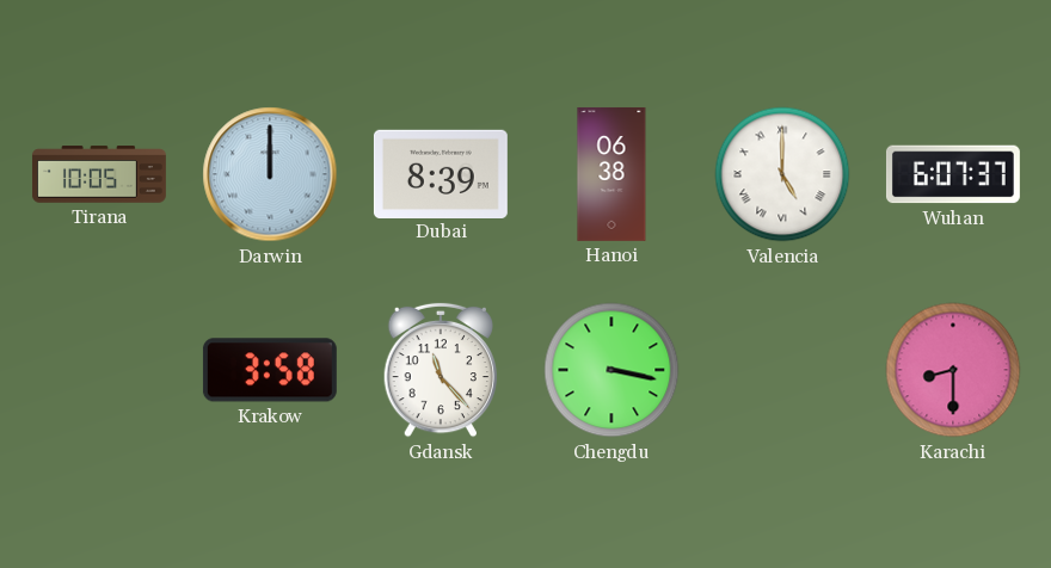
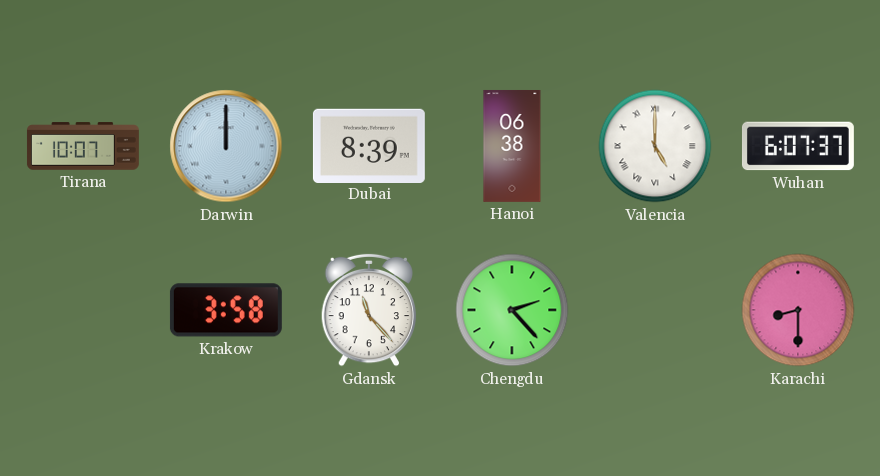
Tirana: 10:05 -> 10:07 (83, 146)
Chengdu: 3:17 -> 2:23 (512, 310)
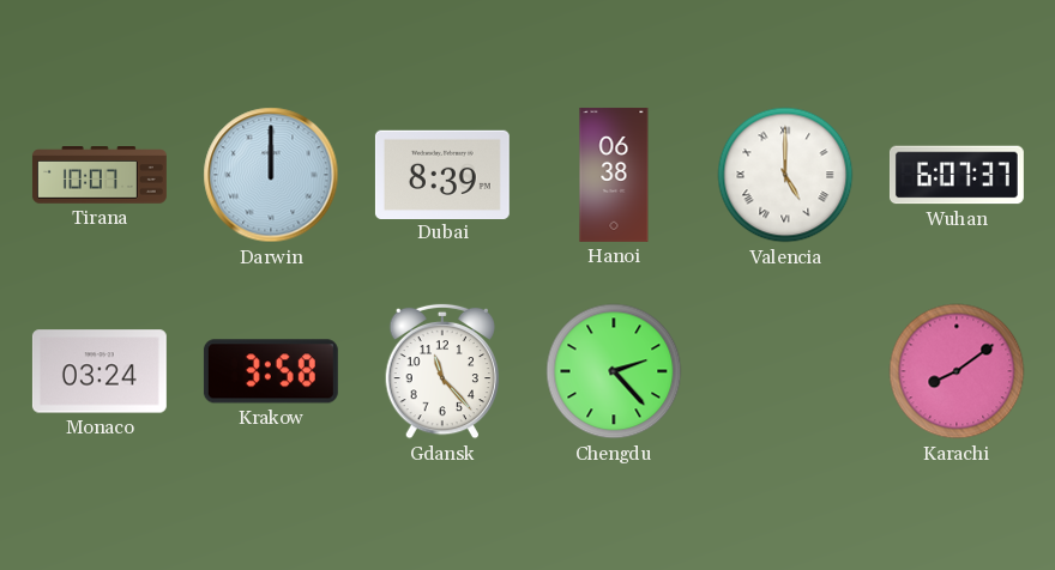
Monaco: none -> 03:24 (100, 371)
Karachi: 8:30 -> 8:09 (957, 371)
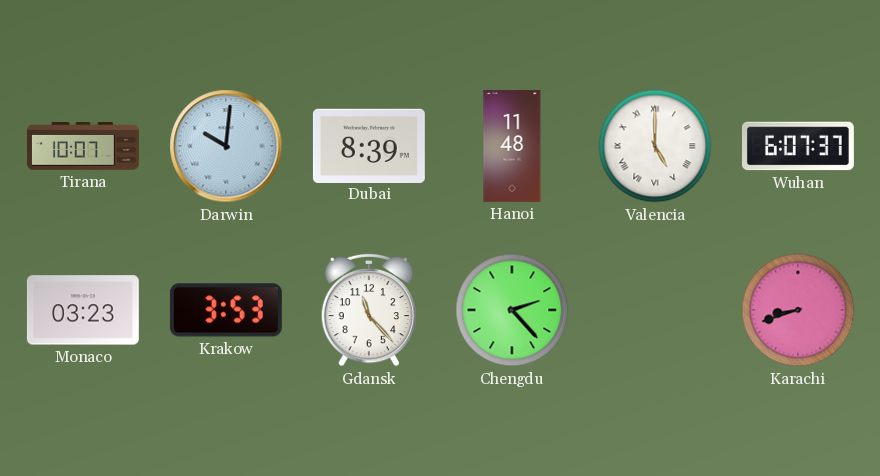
Darwin: 12:00 -> 10:01 (226, 146)
Hanoi: 06:38 -> 11:48 (512, 146)
Monaco: 03:24 -> 03:23 (83, 310)
Krakow: 3:58 -> 3:53 (226, 310)
Karachi: 8:09 -> 8:42 (798, 310)
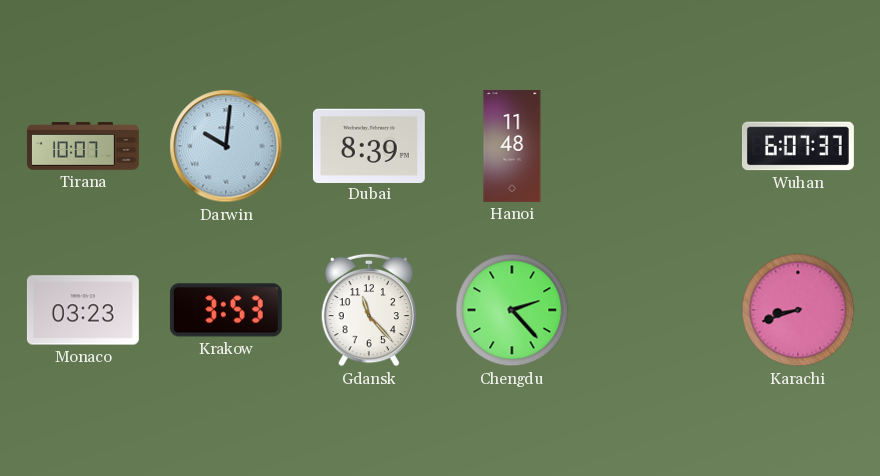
Valencia: 5:00 -> none (655, 146)
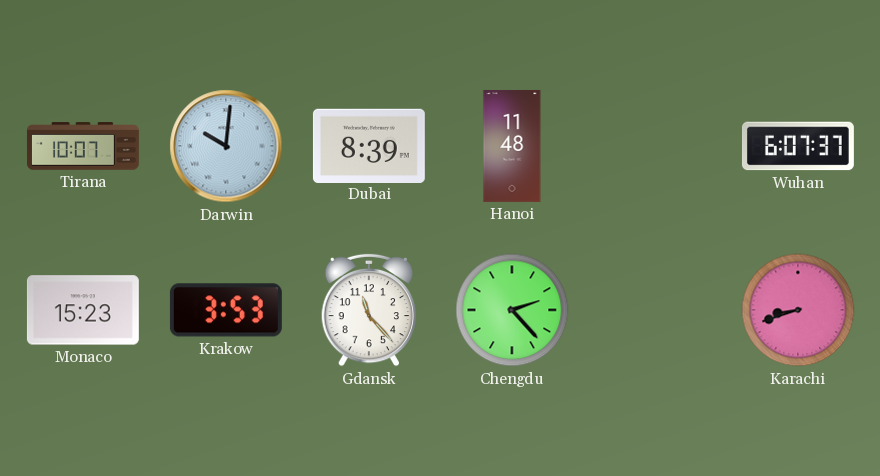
Monaco: 03:23 -> 15:23 (83, 310)
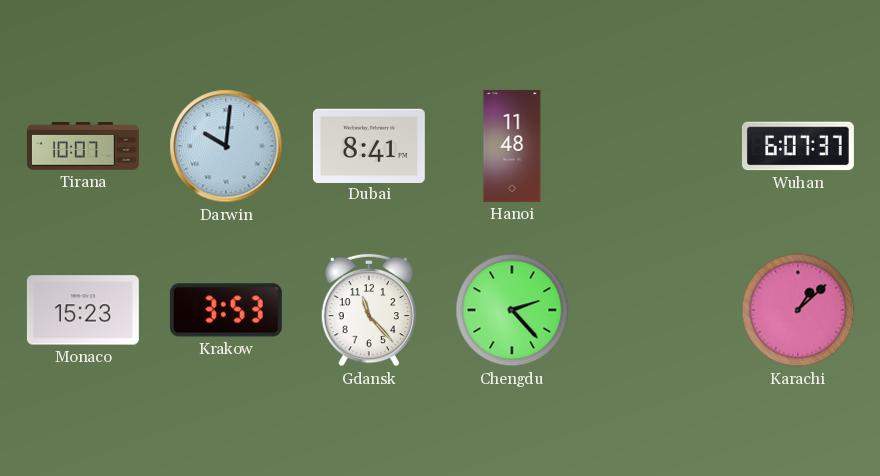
Dubai: 8:39 -> 8:41 (369, 145)
Karachi: 8:42 -> 1:08 (798, 310)
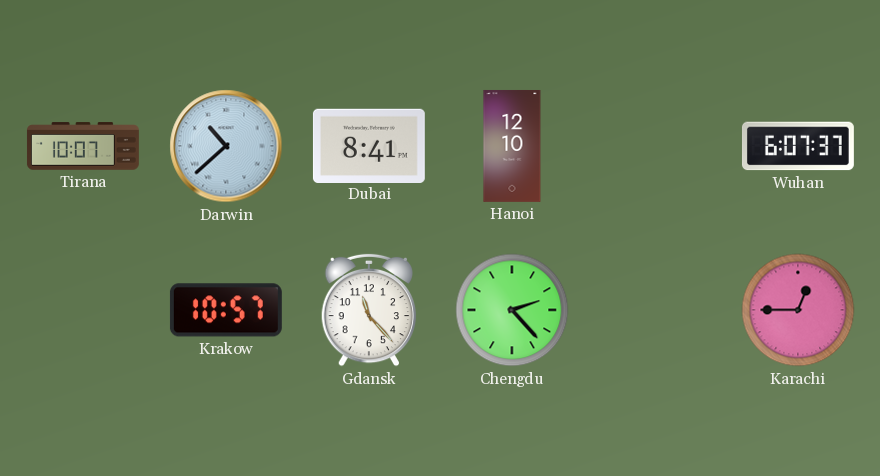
Darwin: 10:01 -> 10:38 (226, 146)
Hanoi: 11:48 -> 12:10 (512, 146)
Monaco: 15:23 -> none (83, 310)
Krakow: 3:53 -> 10:57 (226, 310)
Karachi: 1:08 -> 12:45 (798, 310)
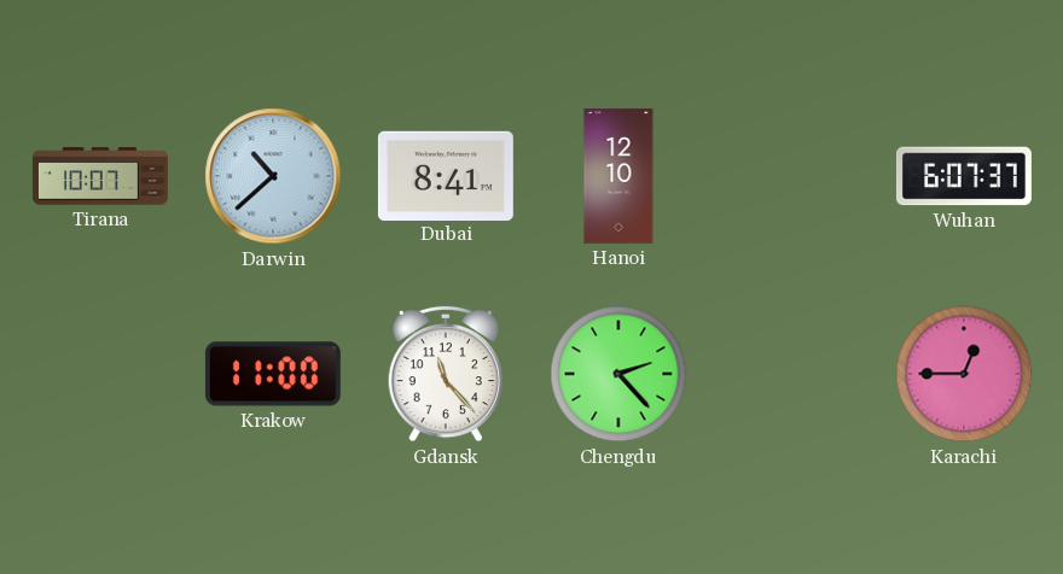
Krakow: 10:57 -> 11:00 (273, 374)
